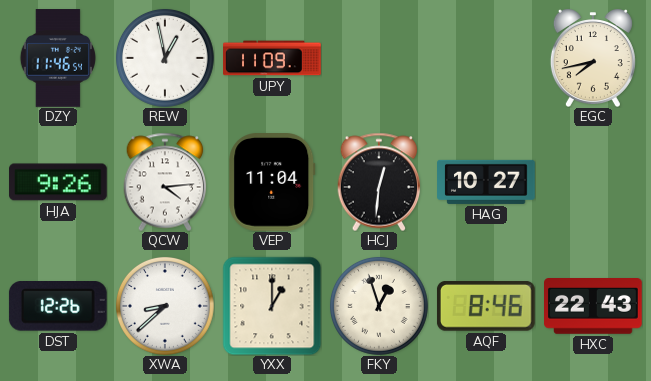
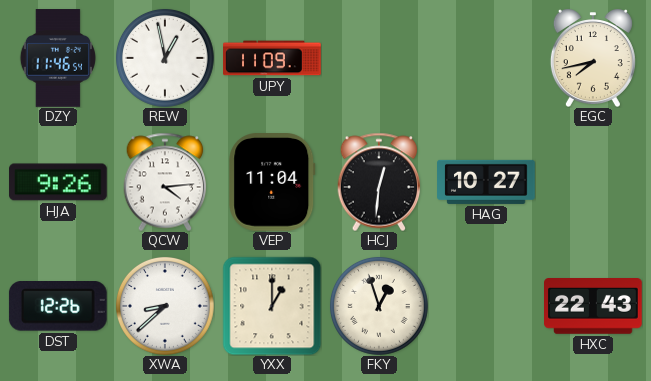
AQF: 8:46 -> none (486, 307)
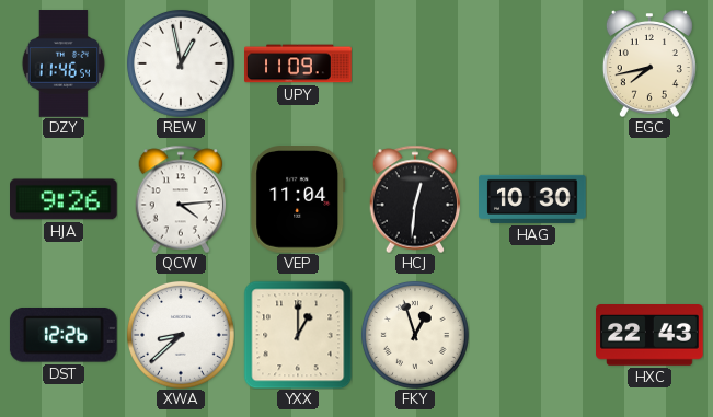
HAG: 10:27 -> 10:30 (532, 199)
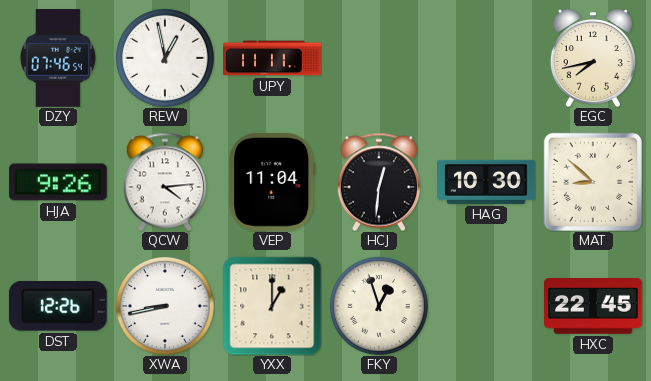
DZY: 11:46 -> 07:46 (58, 58)
UPY: 11:09 -> 11:11 (272, 58)
MAT: none -> 8:52 (592, 181)
XWA: 8:38 -> 8:43 (165, 306)
HXC: 22:43 -> 22:45 (593, 307)
